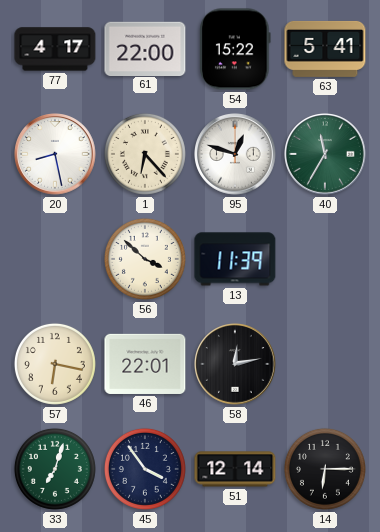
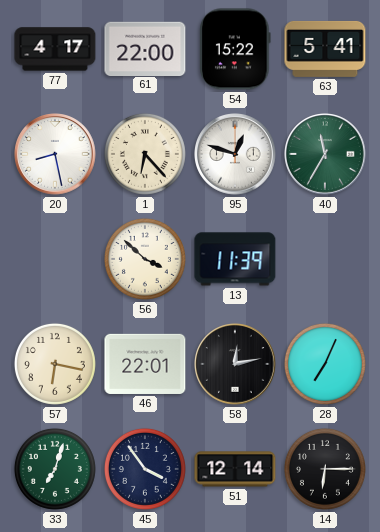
28: none -> 7:04 (325, 364)
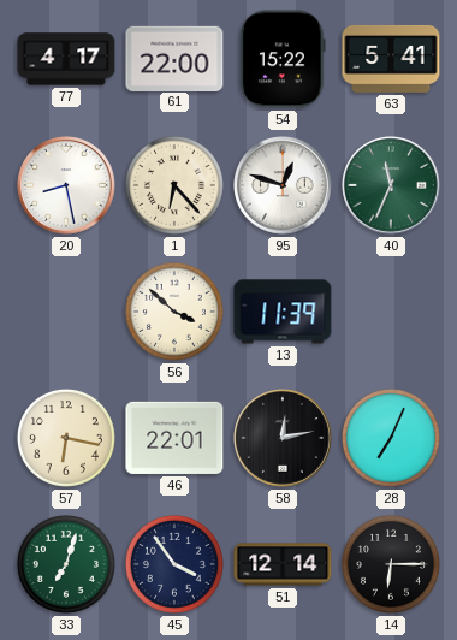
40: 11:35 -> 11:34 (391, 185)
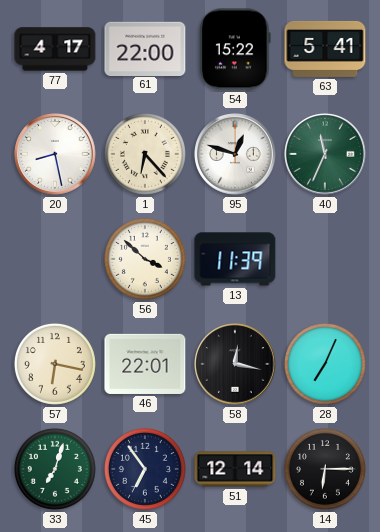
58: 12:13 -> 12:17 (235, 364)
45: 3:54 -> 6:54 (145, 469)
